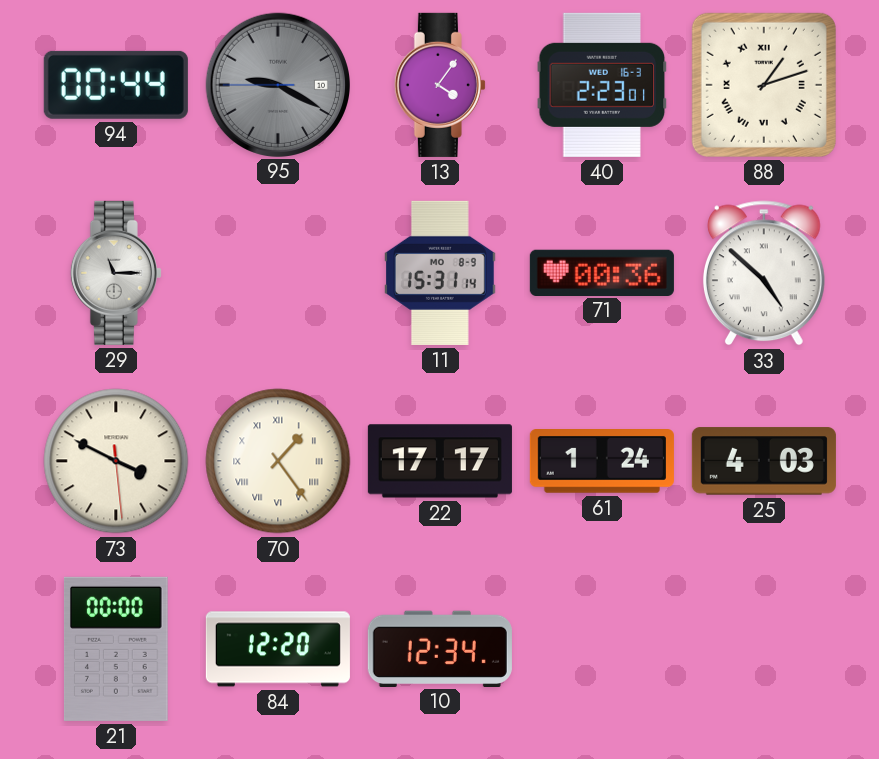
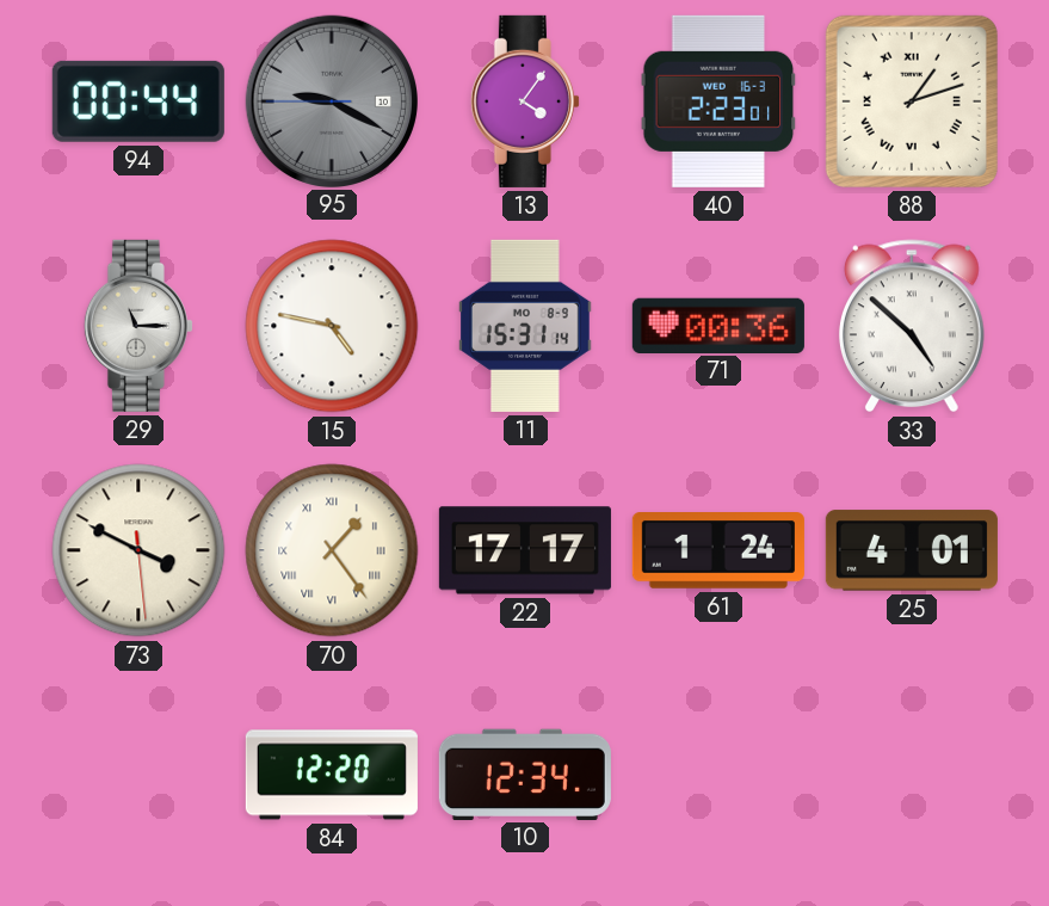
15: none -> 4:47 (332, 326)
25: 4:03 -> 4:01 (912, 550)
21: 00:00 -> none (116, 649)
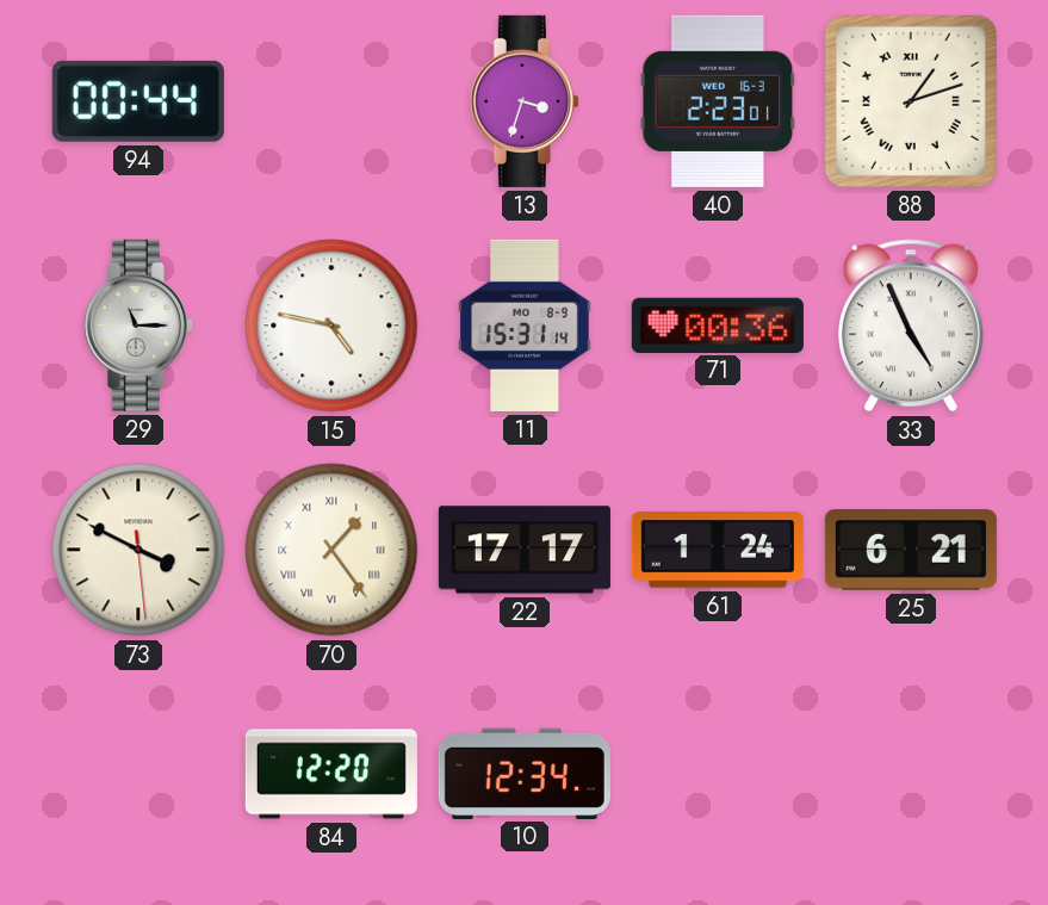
95: 9:19 -> none (331, 100)
13: 4:06 -> 3:33 (525, 101)
33: 4:52 -> 4:56 (911, 326)
25: 4:01 -> 6:21 (911, 550)
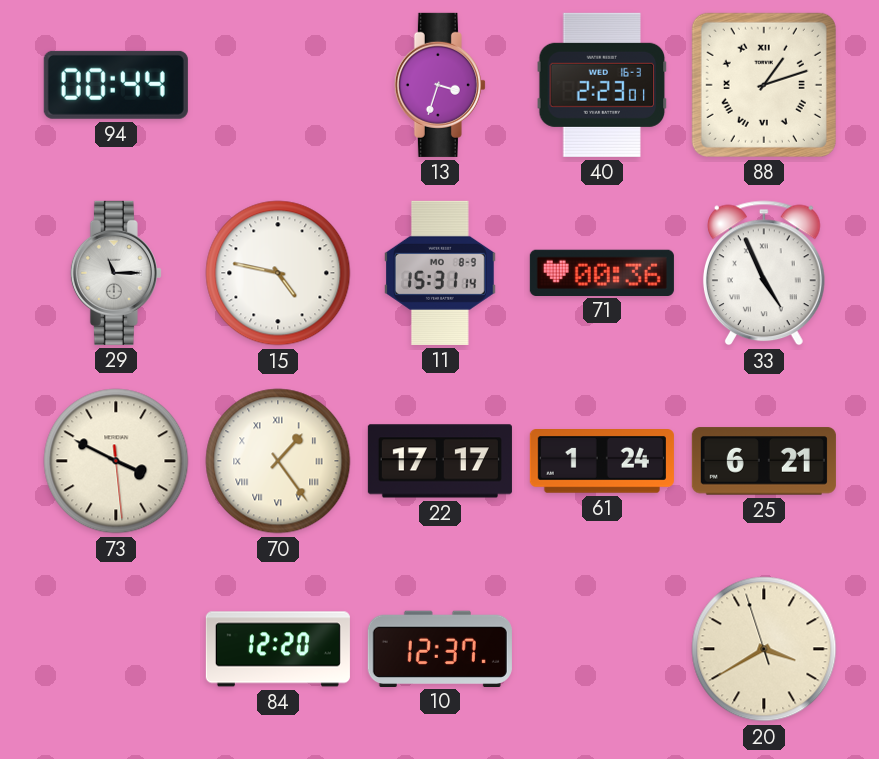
10: 12:34 -> 12:37 (440, 648)
20: none -> 3:39 (764, 649)
